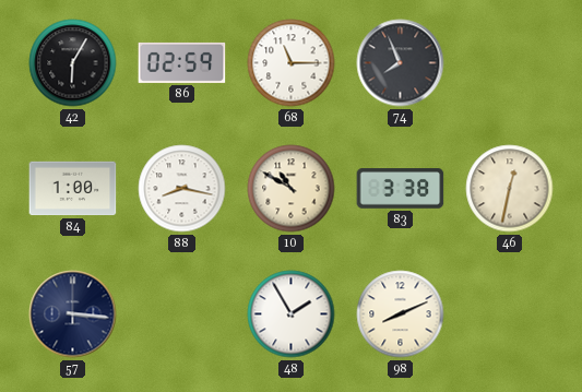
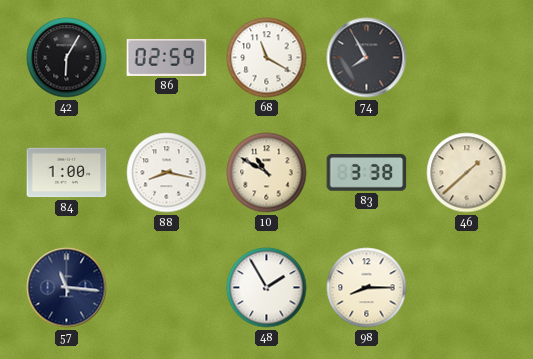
68: 11:15 -> 11:20 (267, 58)
74: 7:56 -> 7:55 (367, 58)
46: 12:32 -> 1:38 (467, 173)
57: 3:16 -> 11:16 (67, 288)
98: 8:11 -> 8:15 (367, 288)
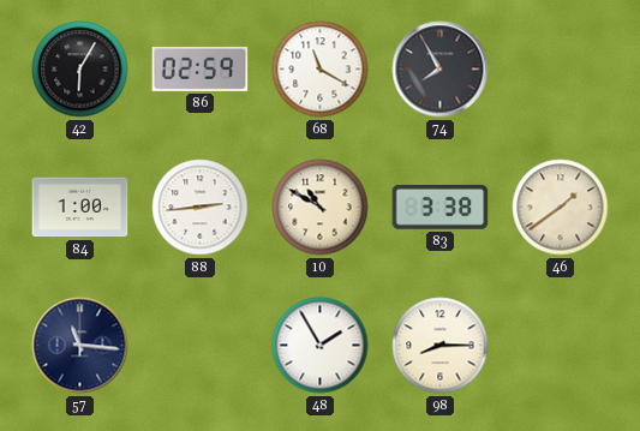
88: 8:17 -> 2:44 (201, 208)
46: 1:38 -> 1:39 (561, 208)
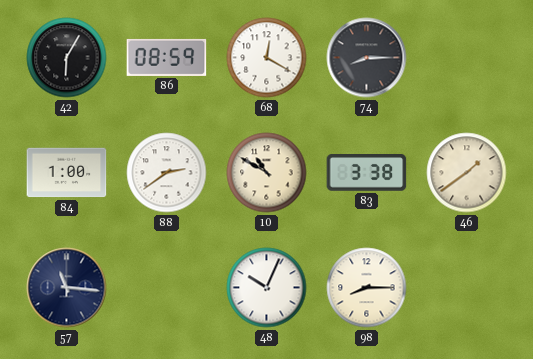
86: 02:59 -> 08:59 (167, 57)
68: 11:20 -> 12:20 (267, 58)
74: 7:55 -> 8:15 (367, 58)
88: 2:44 -> 2:39 (167, 173)
48: 1:55 -> 10:04 (267, 288)
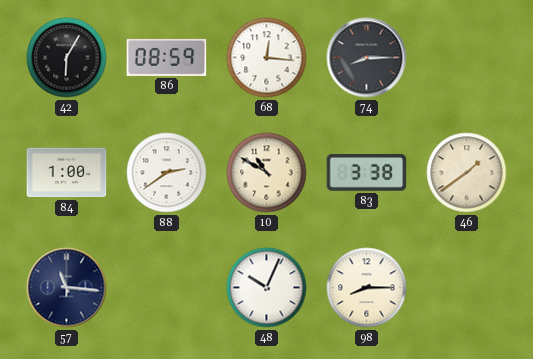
68: 12:20 -> 12:16 (267, 58)
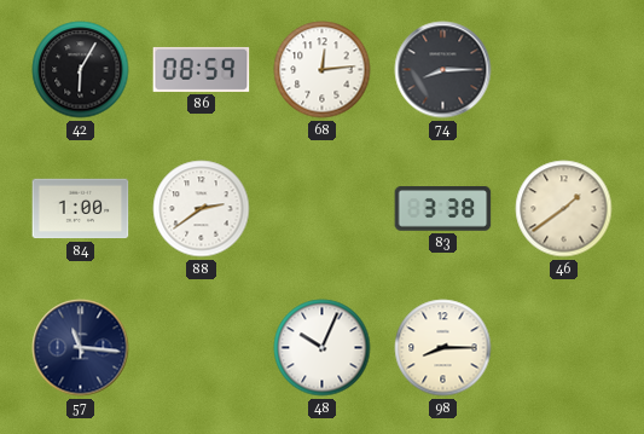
68: 12:16 -> 12:14 (323, 70)
10: 10:50 -> none (267, 173)
